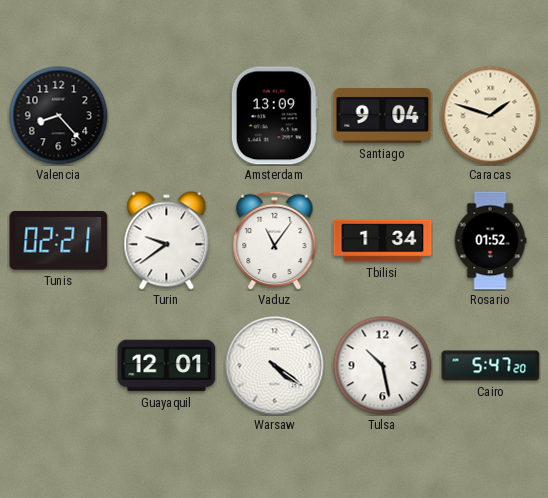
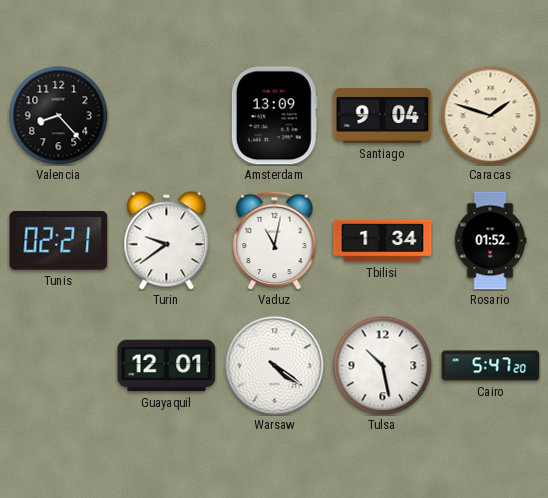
Vaduz: 11:06 -> 11:02 (275, 240)
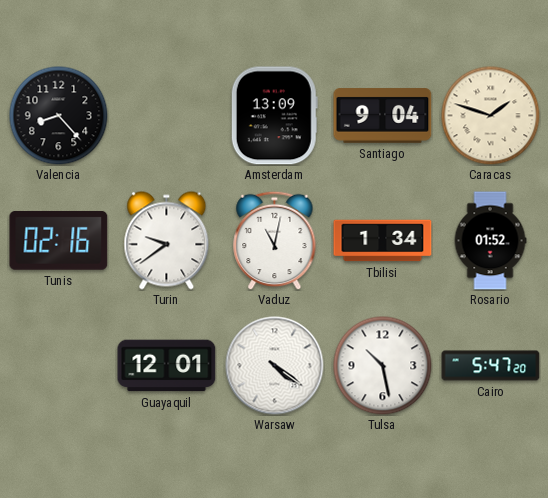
Tunis: 02:21 -> 02:16 (59, 240)
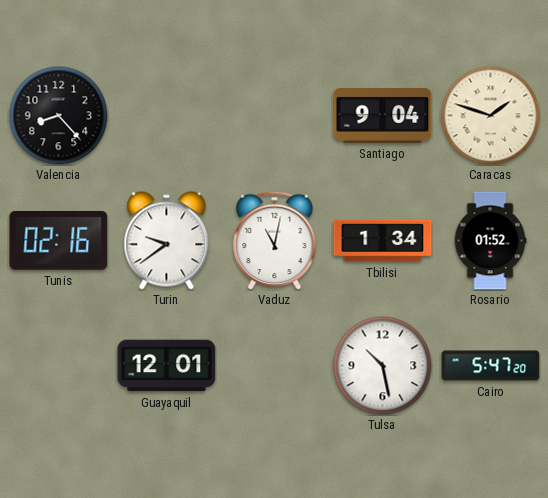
Amsterdam: 13:09 -> none (274, 116)
Warsaw: 4:21 -> none (275, 366)
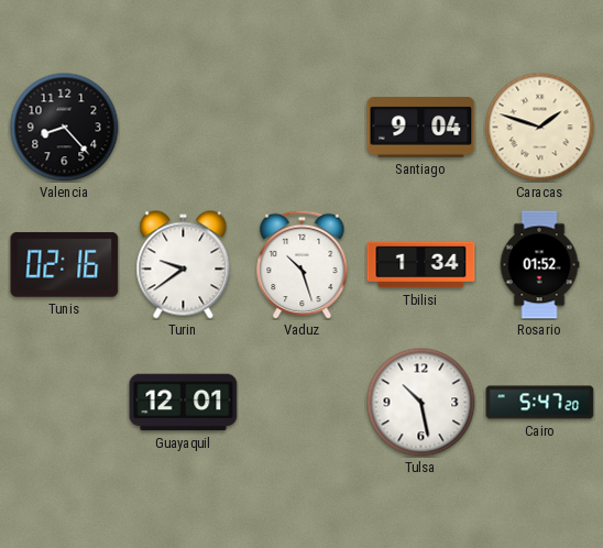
Vaduz: 11:02 -> 10:27 (303, 264)
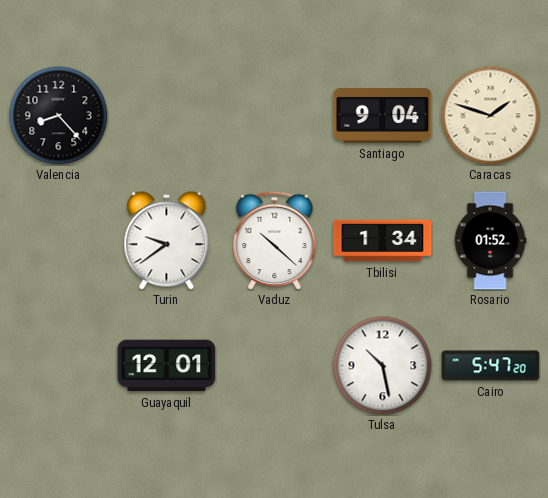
Tunis: 02:16 -> none (65, 264)
Vaduz: 10:27 -> 10:22 (275, 240)
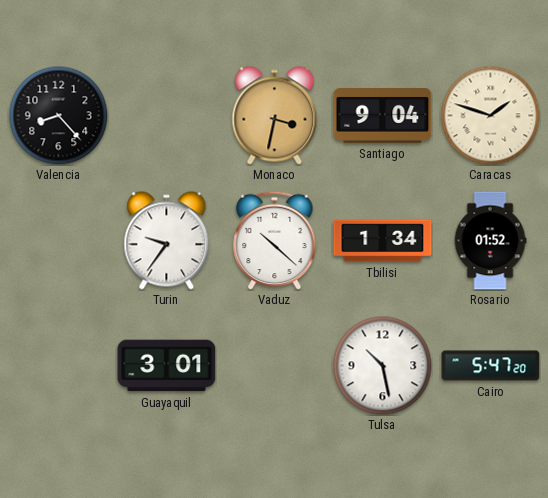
Monaco: none -> 3:32 (275, 116)
Turin: 9:39 -> 9:36 (167, 241)
Guayaquil: 12:01 -> 3:01 (167, 366)
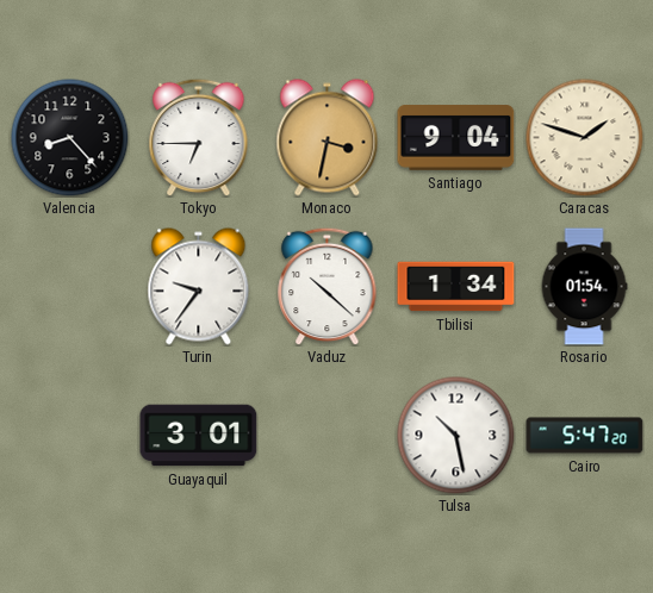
Tokyo: none -> 6:45 (199, 137)
Rosario: 01:52 -> 01:54 (584, 287)
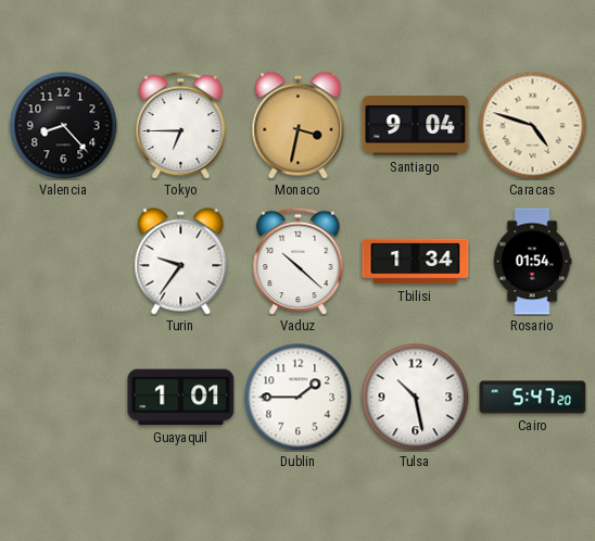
Caracas: 1:48 -> 4:48 (533, 126)
Guayaquil: 3:01 -> 1:01 (181, 398)
Dublin: none -> 1:45 (299, 398)
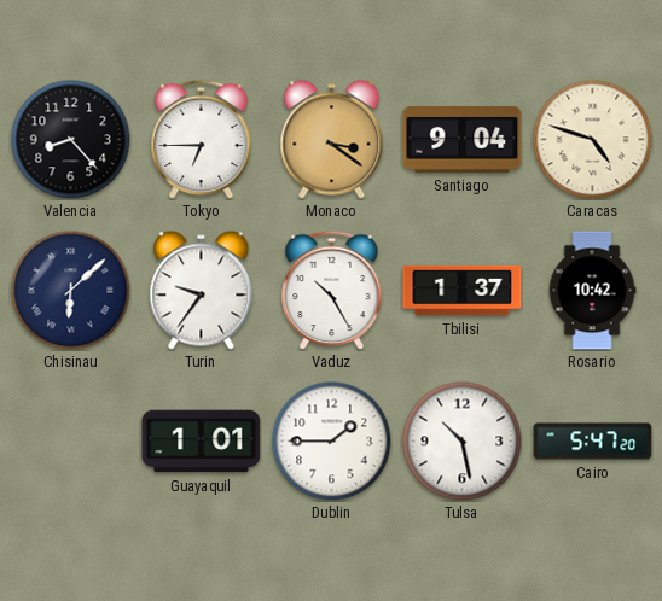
Monaco: 3:32 -> 3:21 (332, 140)
Chisinau: none -> 6:08 (71, 291)
Vaduz: 10:22 -> 10:25 (332, 290)
Tbilisi: 1:34 -> 1:37 (463, 291)
Rosario: 01:54 -> 10:42 (592, 291)
